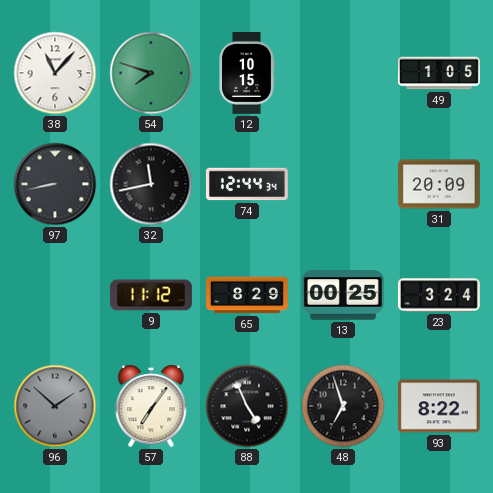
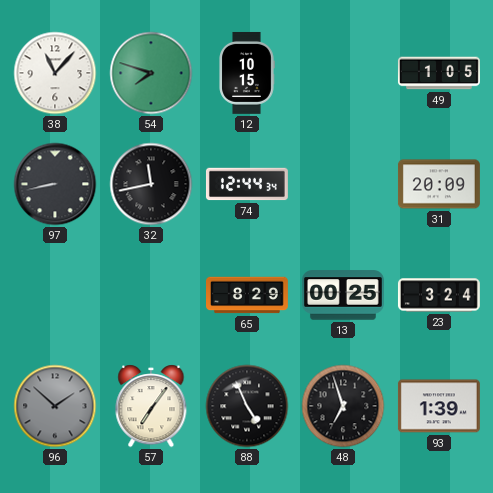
9: 11:12 -> none (151, 295)
93: 8:22 -> 1:39 (439, 406)
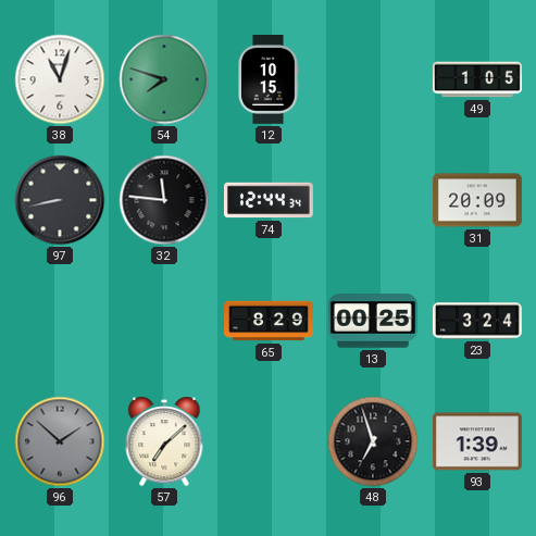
38: 11:07 -> 11:03 (60, 79)
32: 11:43 -> 11:46 (164, 200)
57: 7:06 -> 7:08 (164, 441)
88: 4:56 -> none (247, 406)
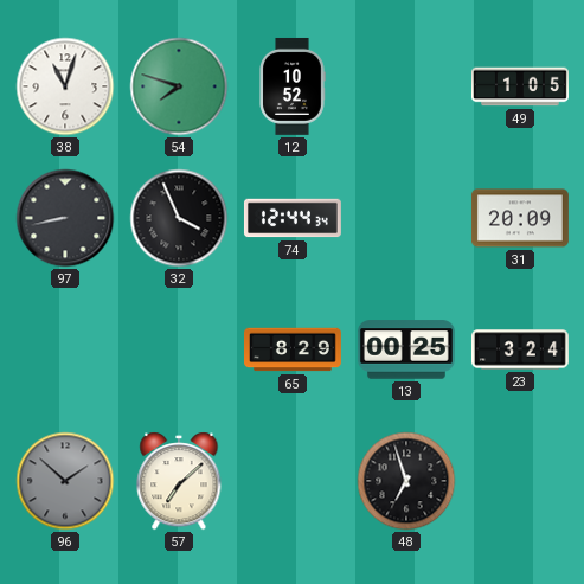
12: 10:15 -> 10:52 (293, 86)
32: 11:46 -> 3:56 (179, 218)
93: 1:39 -> none (477, 441)
